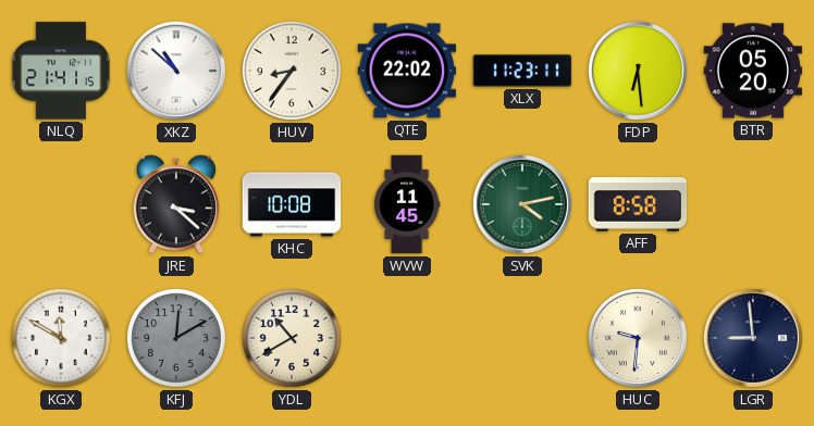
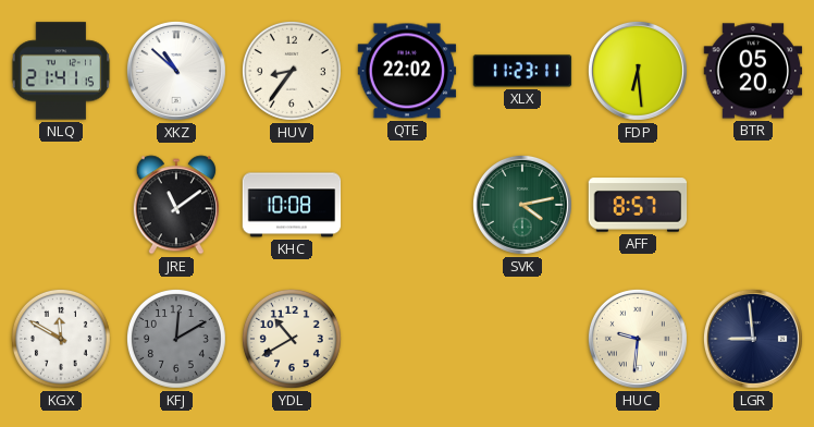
JRE: 3:22 -> 11:09 (176, 205)
WVW: 11:45 -> none (407, 204)
AFF: 8:58 -> 8:57 (638, 205)
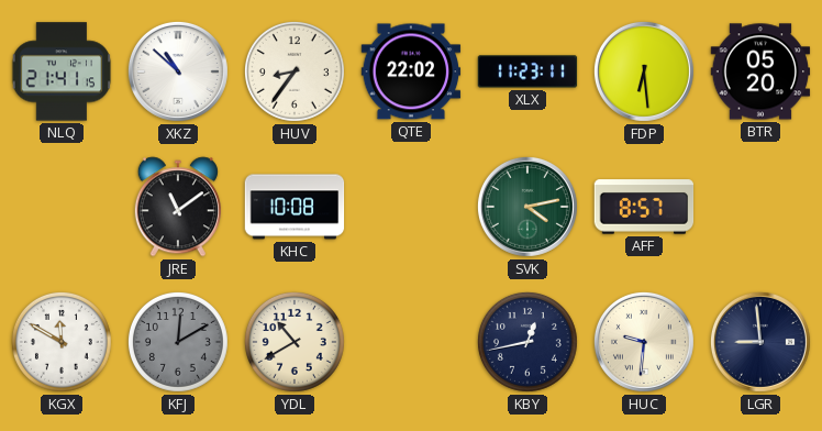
KBY: none -> 12:43 (527, 342)
